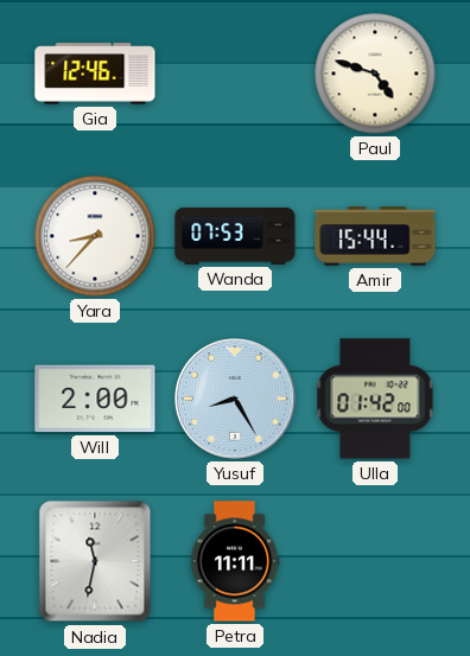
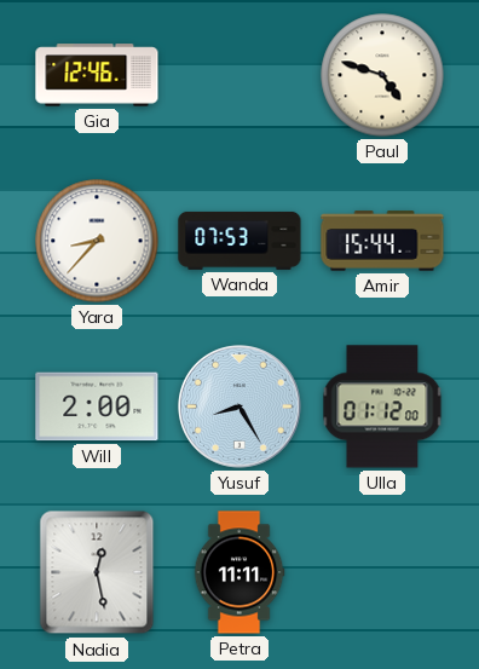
Ulla: 01:42 -> 01:12 (382, 406)
Nadia: 11:32 -> 12:28 (97, 572)
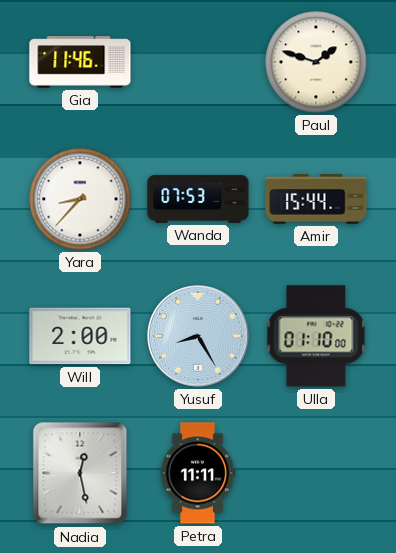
Gia: 12:46 -> 11:46 (80, 62)
Paul: 4:48 -> 1:48 (316, 62)
Ulla: 01:12 -> 01:10 (316, 336)
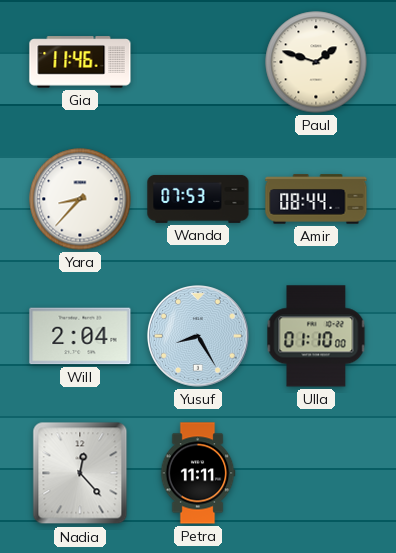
Amir: 15:44 -> 08:44 (316, 199)
Will: 2:00 -> 2:04 (80, 336)
Nadia: 12:28 -> 12:23 (80, 473)
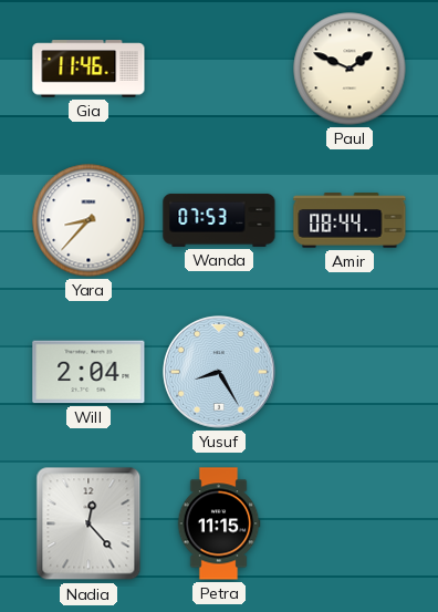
Paul: 1:48 -> 1:49 (350, 69)
Ulla: 01:10 -> none (316, 336)
Petra: 11:11 -> 11:15 (219, 523)
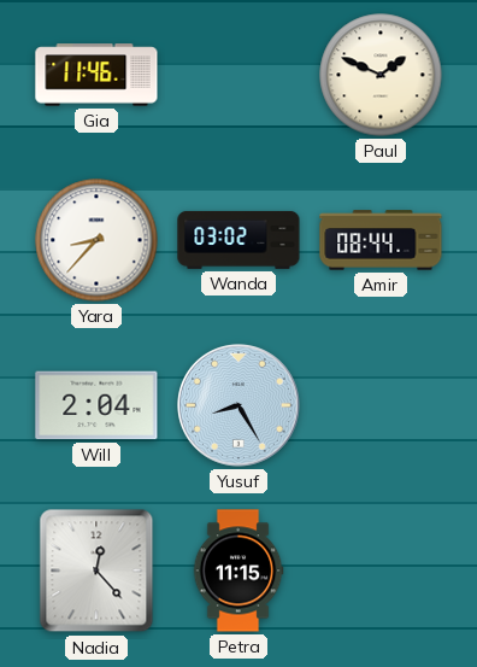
Wanda: 07:53 -> 03:02 (238, 240)
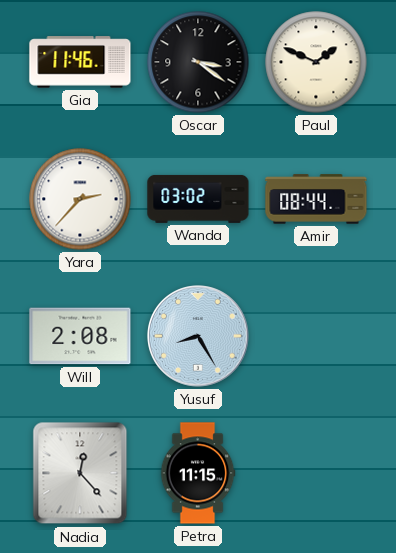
Oscar: none -> 3:21 (198, 62)
Yara: 8:37 -> 2:37 (80, 199)
Will: 2:04 -> 2:08 (80, 336)
